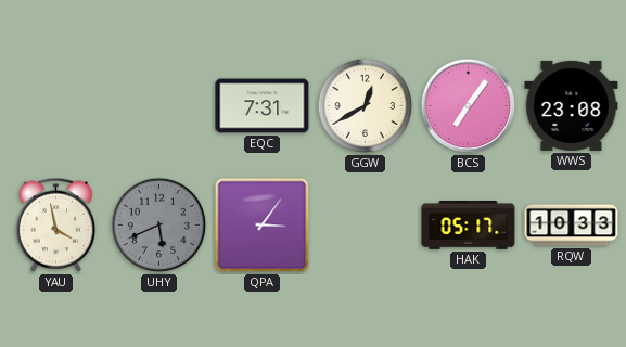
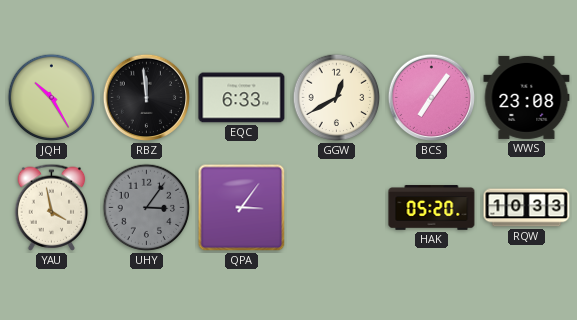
JQH: none -> 10:25 (52, 98)
RBZ: none -> 11:59 (147, 98)
EQC: 7:31 -> 6:33 (242, 98)
UHY: 5:41 -> 3:06 (147, 208)
HAK: 05:17 -> 05:20 (432, 208)
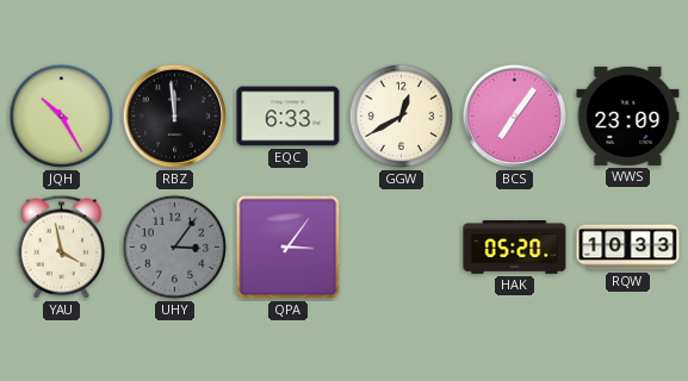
WWS: 23:08 -> 23:09 (628, 115)
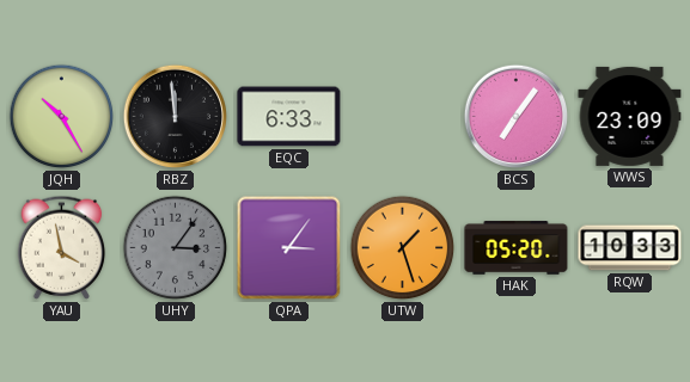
GGW: 12:40 -> none (402, 117)
UTW: none -> 1:27 (403, 248)
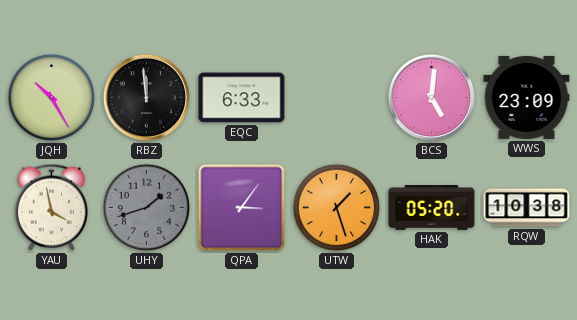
BCS: 7:06 -> 5:01 (432, 98)
UHY: 3:06 -> 1:42 (147, 208)
RQW: 10:33 -> 10:38 (527, 208)
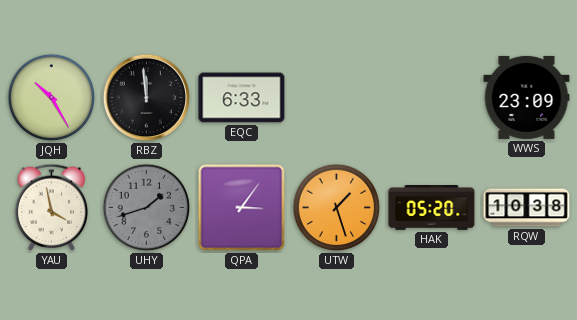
BCS: 5:01 -> none (432, 98)
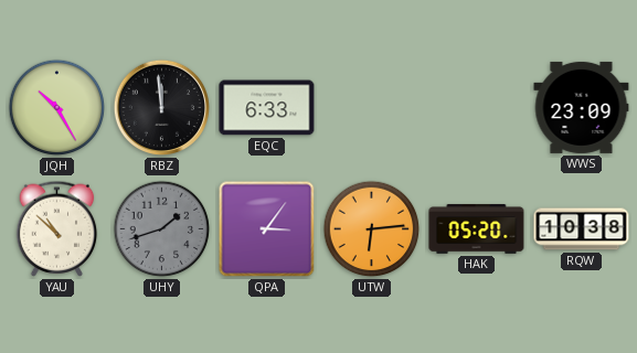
YAU: 3:58 -> 10:52 (57, 228)
UTW: 1:27 -> 6:14 (372, 229)
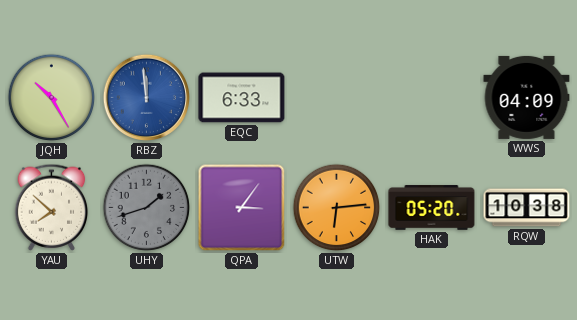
RBZ dial: black -> blue (147, 98)
WWS: 23:09 -> 04:09 (527, 97)
YAU: 10:52 -> 7:52 (52, 207)
